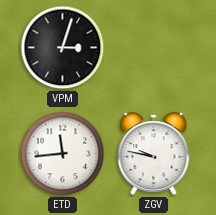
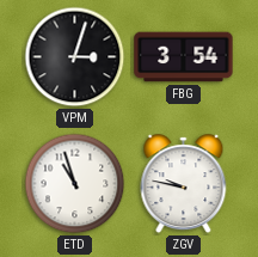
FBG: none -> 3:54 (184, 57)
ETD: 11:44 -> 10:57 (75, 184)
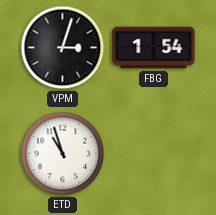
FBG: 3:54 -> 1:54 (154, 48)
ZGV: 9:47 -> none (184, 184)
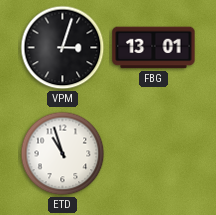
FBG: 1:54 -> 13:01 (154, 48)
